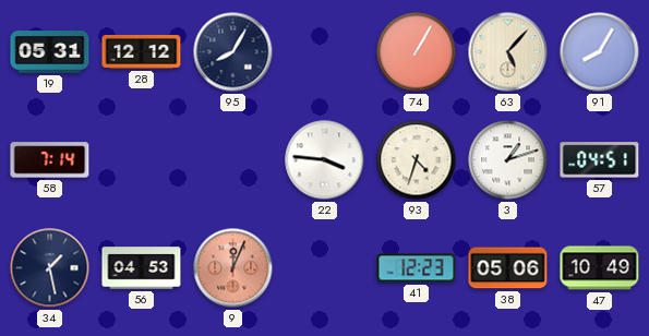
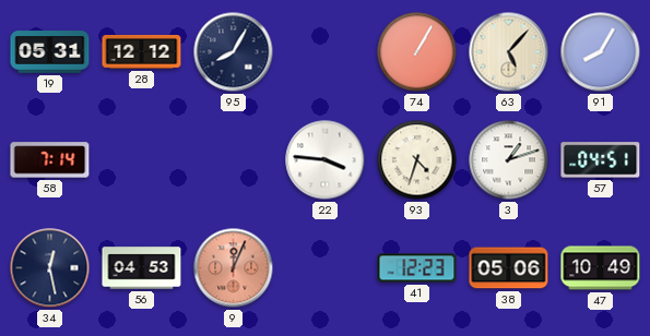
34: 1:28 -> 12:28 (50, 268)
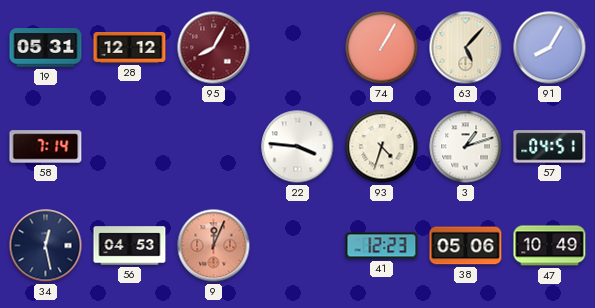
95 dial: navy -> burgundy (214, 48)
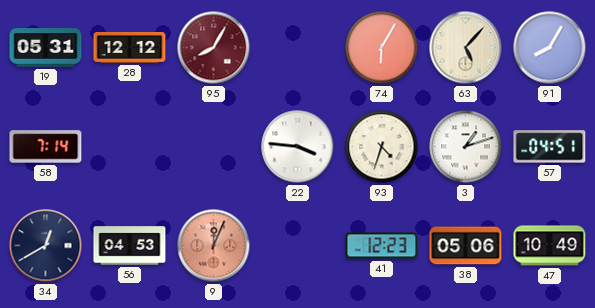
74: 1:05 -> 6:05 (382, 48)
34: 12:28 -> 12:40 (46, 246)
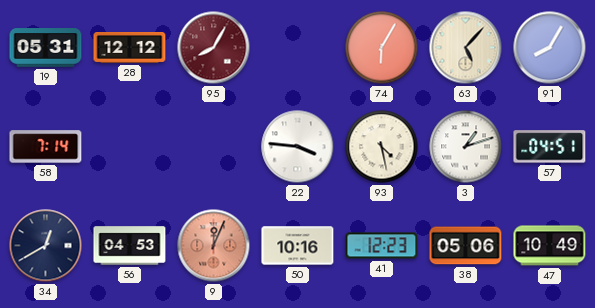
93: 4:33 -> 4:28 (382, 147)
50: none -> 10:16 (298, 246)
